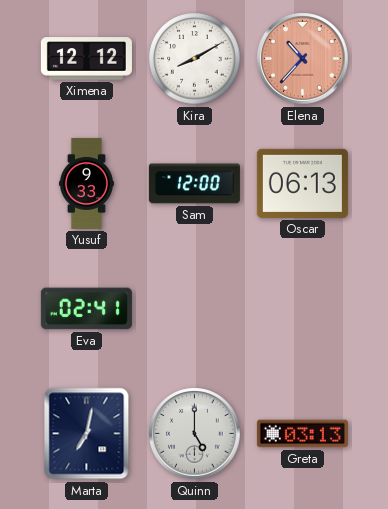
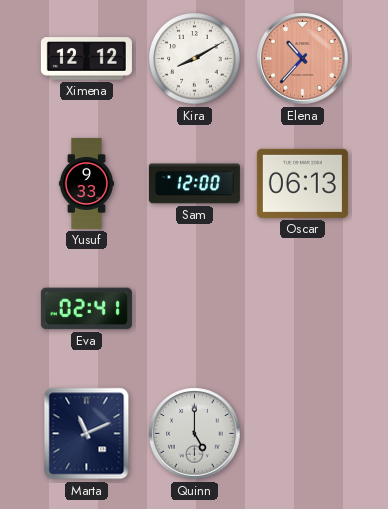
Marta: 7:02 -> 11:11 (87, 434)
Greta: 03:13 -> none (302, 434)
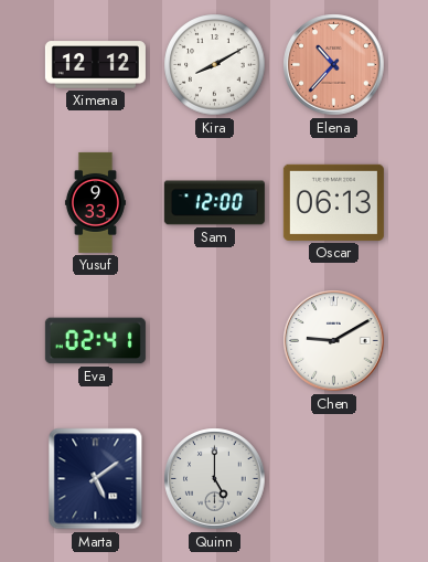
Chen: none -> 9:10 (334, 341)
Marta: 11:11 -> 5:09 (96, 479)
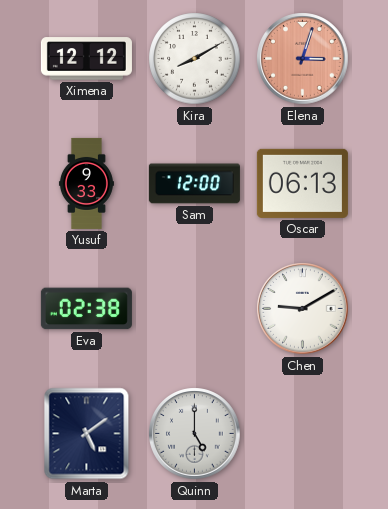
Elena: 10:37 -> 3:03 (303, 59)
Eva: 02:41 -> 02:38 (86, 309)
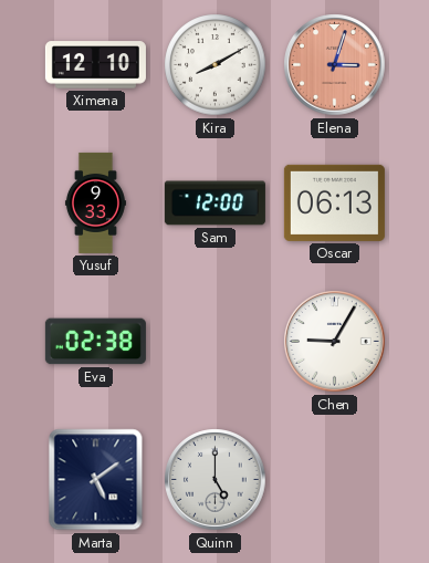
Ximena: 12:12 -> 12:10 (95, 65)
Chen: 9:10 -> 9:05 (335, 342)
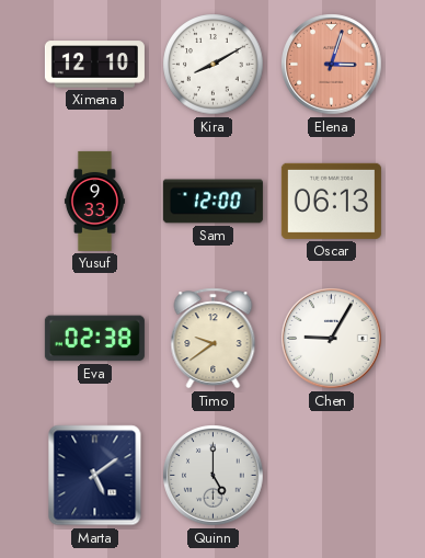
Timo: none -> 9:39 (214, 339)
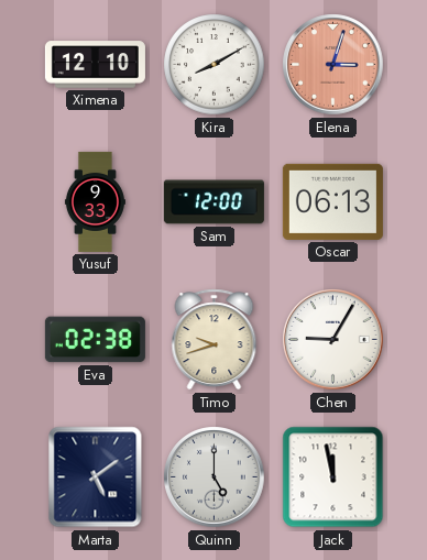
Timo: 9:39 -> 9:42 (215, 340)
Jack: none -> 11:58 (333, 477)
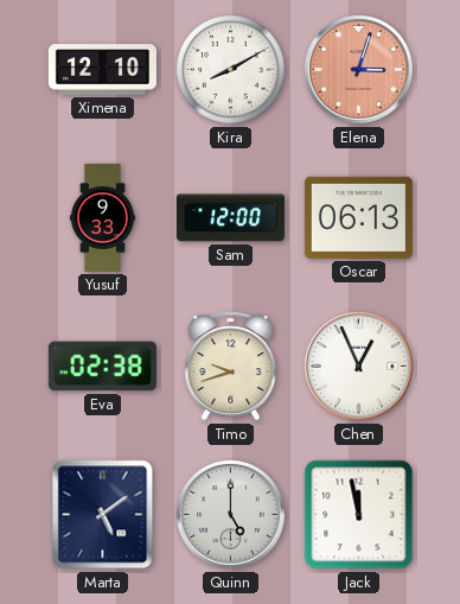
Chen: 9:05 -> 12:56 (359, 367)
